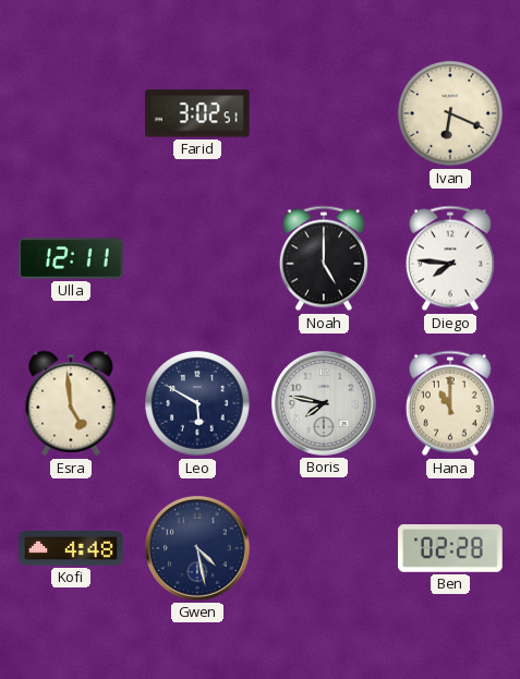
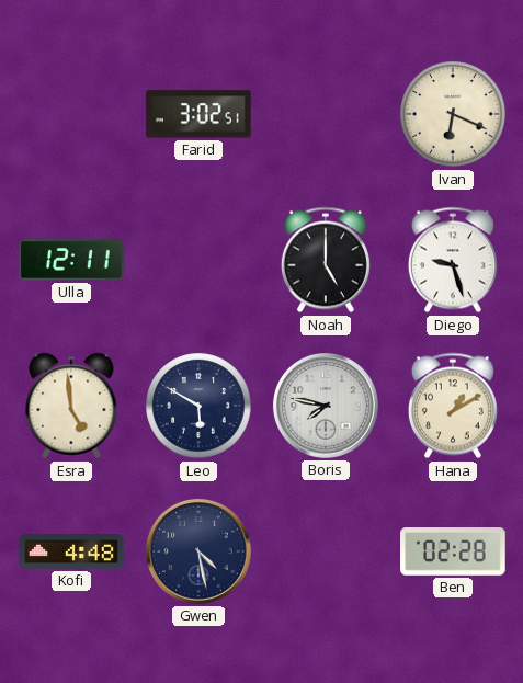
Diego: 7:46 -> 9:27 (453, 260)
Hana: 11:00 -> 1:10 (453, 406)
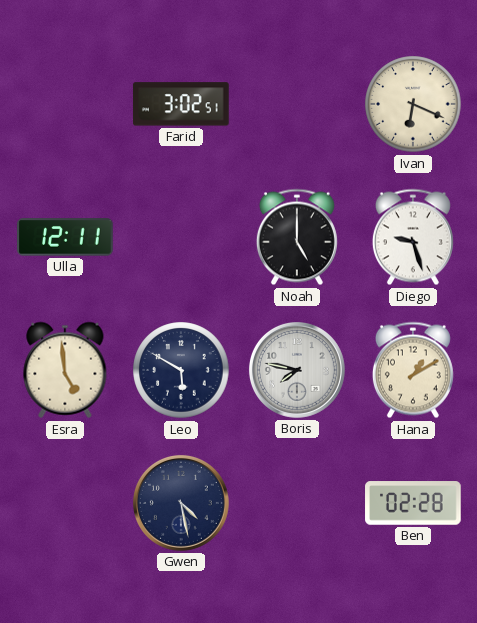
Kofi: 4:48 -> none (71, 553)
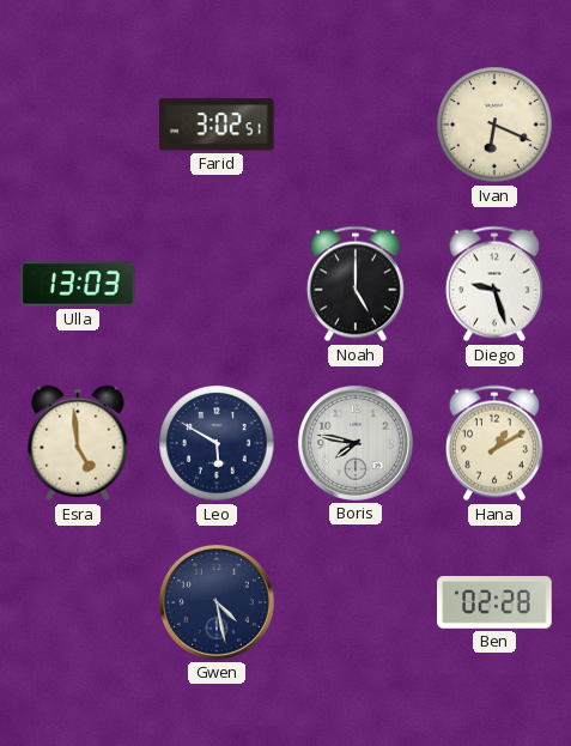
Ulla: 12:11 -> 13:03 (78, 284)
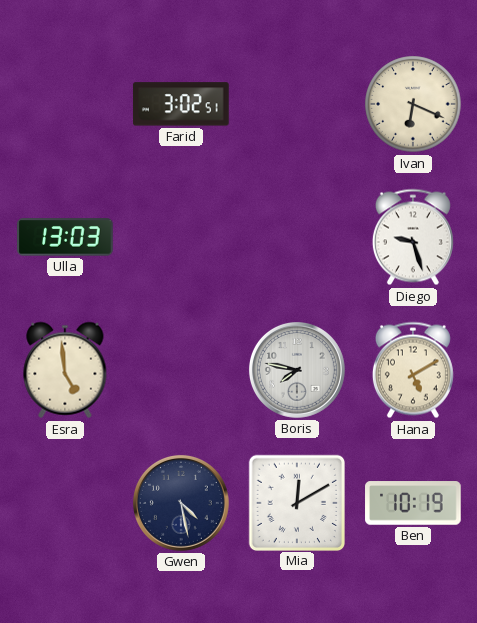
Noah: 5:00 -> none (356, 284)
Leo: 5:50 -> none (217, 443)
Hana: 1:10 -> 5:10 (413, 370)
Mia: none -> 12:10 (296, 502)
Ben: 02:28 -> 10:19 (413, 503)
